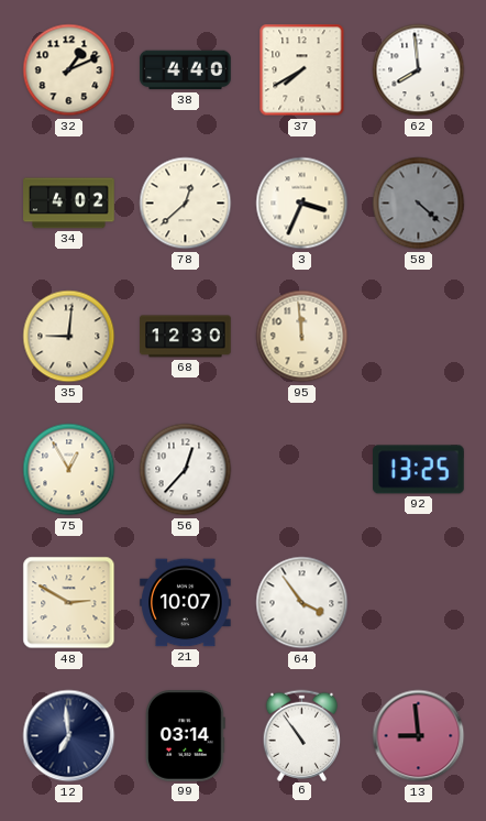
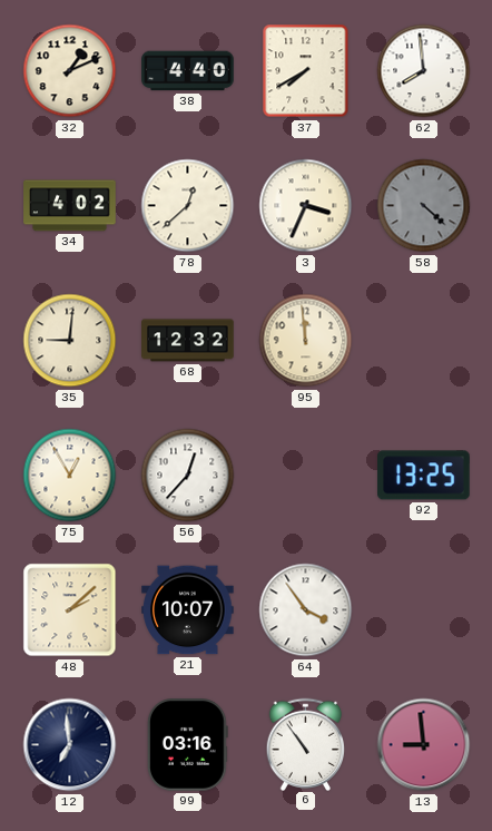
68: 12:30 -> 12:32 (188, 341)
48: 2:50 -> 2:08 (70, 610)
99: 03:14 -> 03:16 (187, 745)
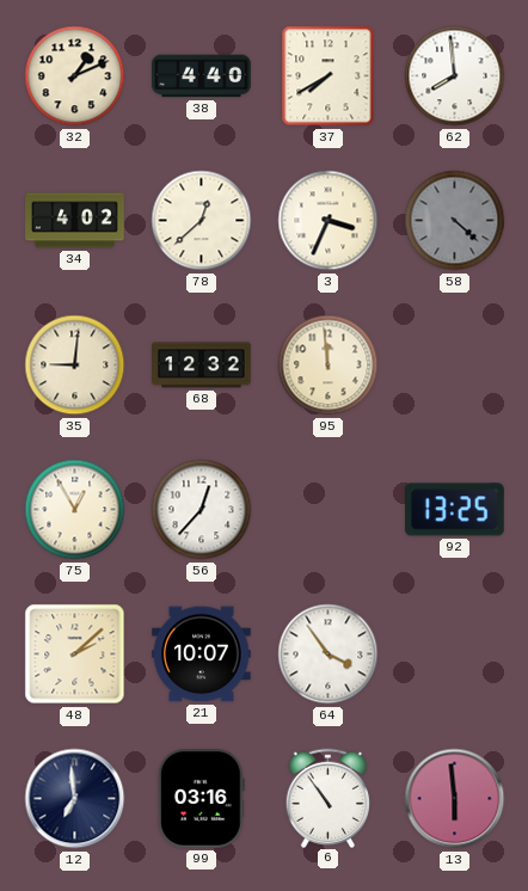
13: 8:59 -> 5:59 (455, 799)
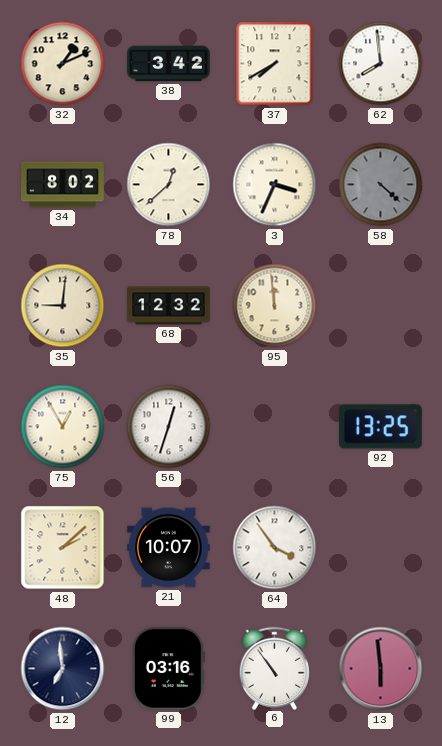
38: 4:40 -> 3:42 (169, 64)
34: 4:02 -> 8:02 (63, 185)
56: 12:37 -> 12:33 (169, 427)
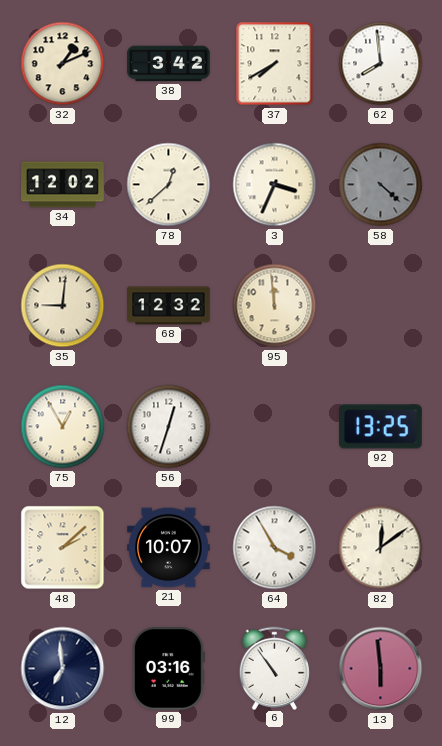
34: 8:02 -> 12:02 (63, 185)
64: 3:54 -> 3:55 (275, 548)
82: none -> 12:09 (381, 548)
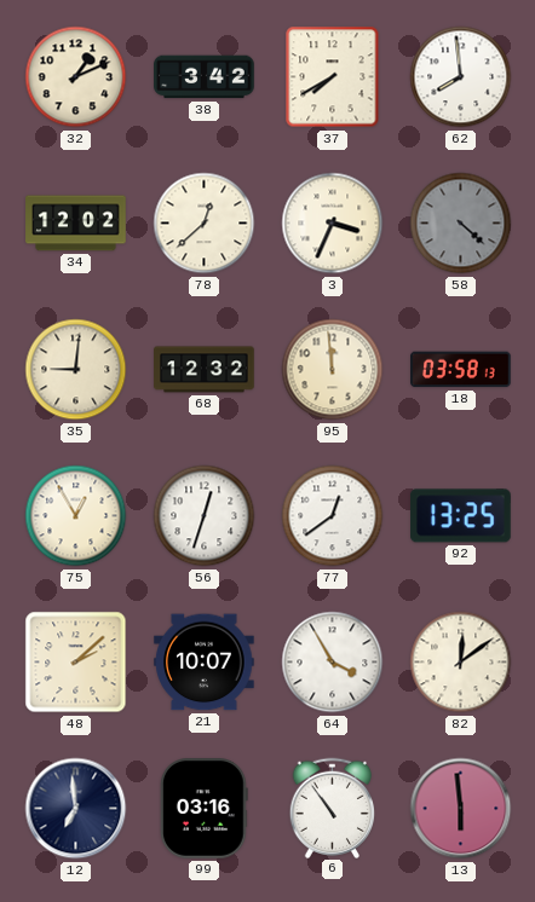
18: none -> 03:58 (461, 370)
77: none -> 12:39 (333, 516)
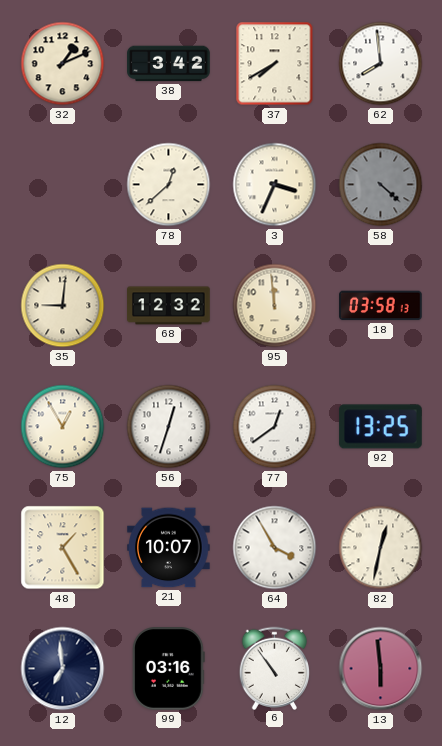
34: 12:02 -> none (76, 224)
48: 2:08 -> 1:25 (63, 548)
82: 12:09 -> 12:32 (381, 548)
